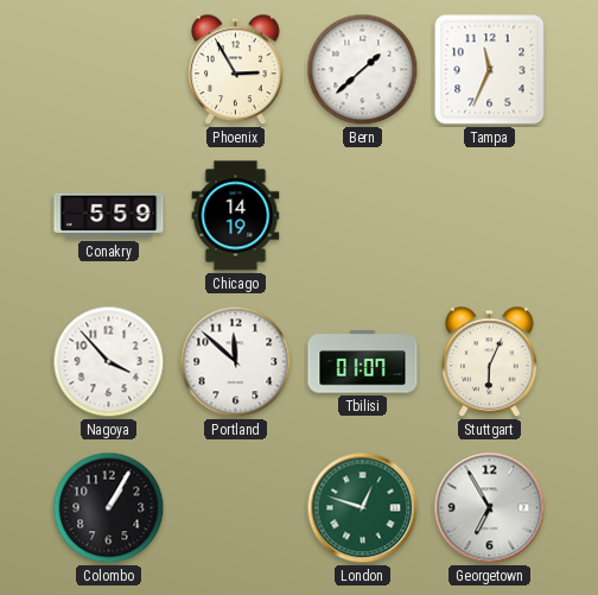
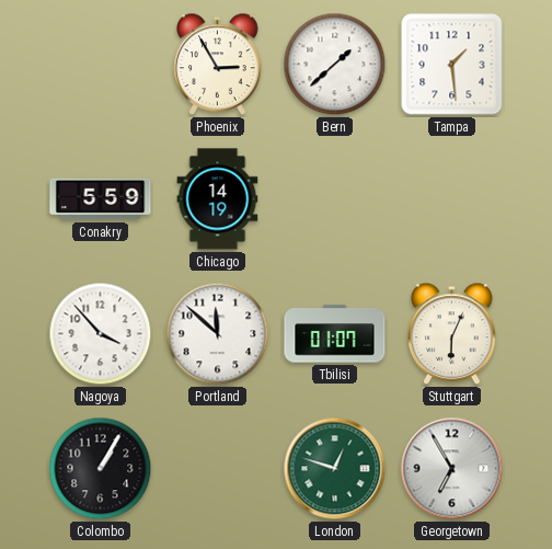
Tampa: 11:34 -> 1:29 (452, 65)
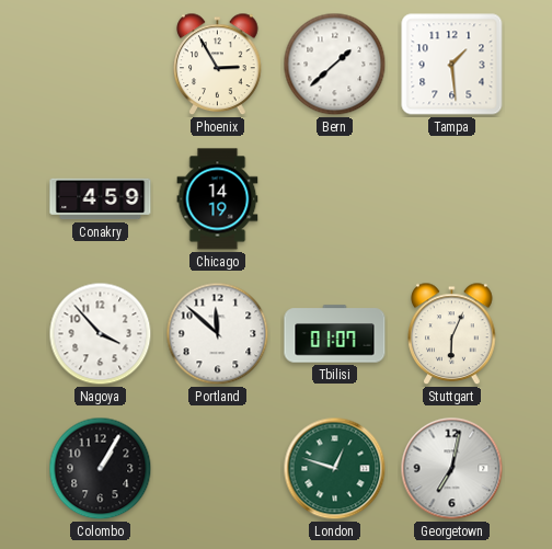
Conakry: 5:59 -> 4:59 (101, 199)
Georgetown: 6:55 -> 7:02 (452, 469)
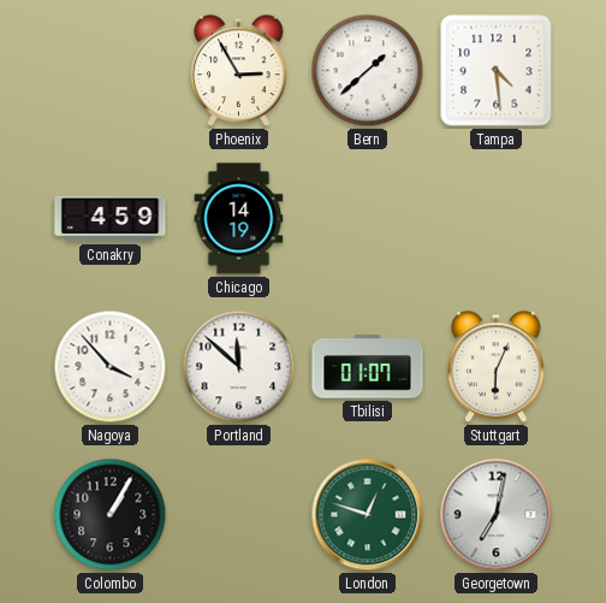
Tampa: 1:29 -> 4:29 (497, 71)
